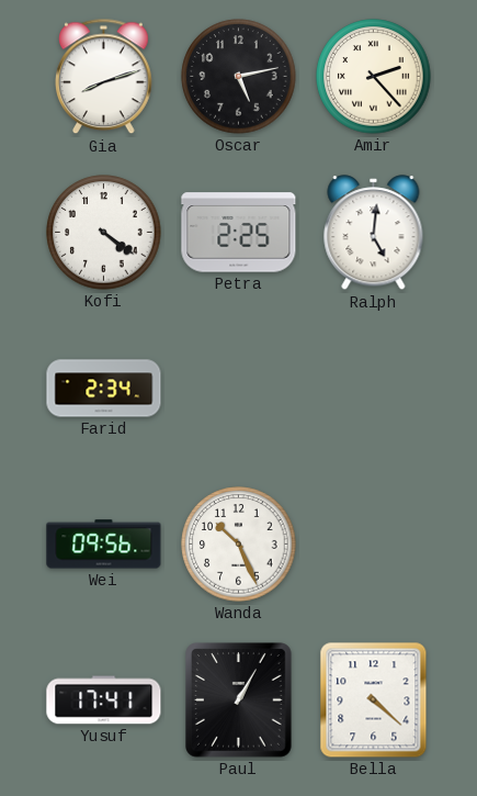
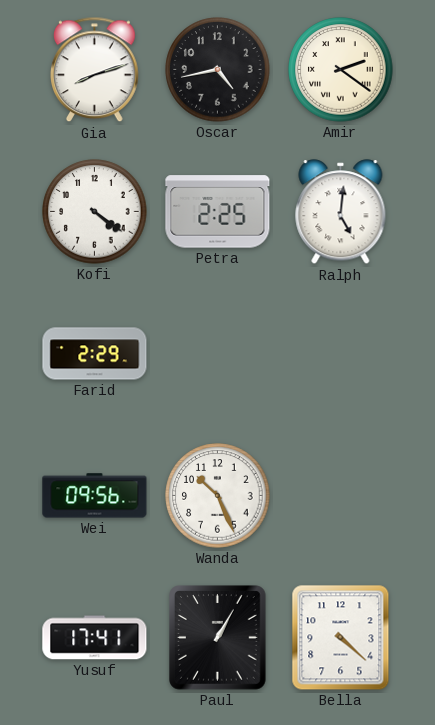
Oscar: 5:13 -> 4:43 (218, 70)
Amir: 2:23 -> 2:21 (341, 70)
Farid: 2:34 -> 2:29 (95, 354)
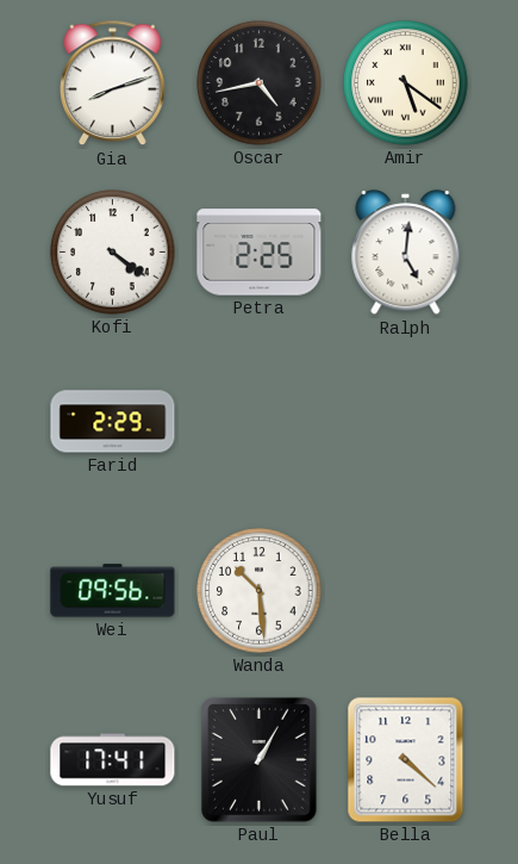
Amir: 2:21 -> 5:21 (406, 83)
Wanda: 10:26 -> 10:29 (260, 591)
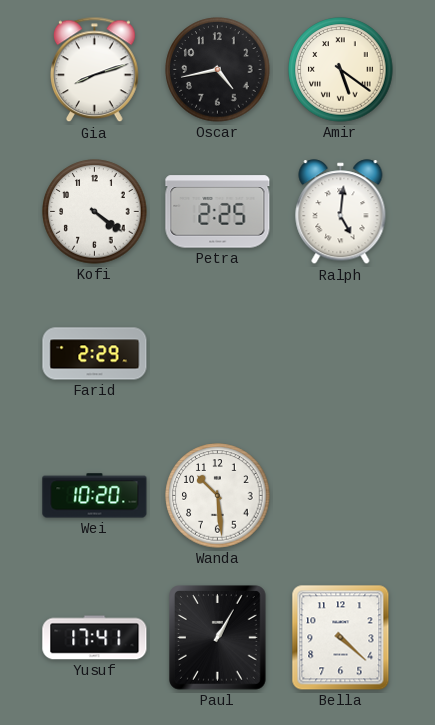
Wei: 09:56 -> 10:20 (95, 496)
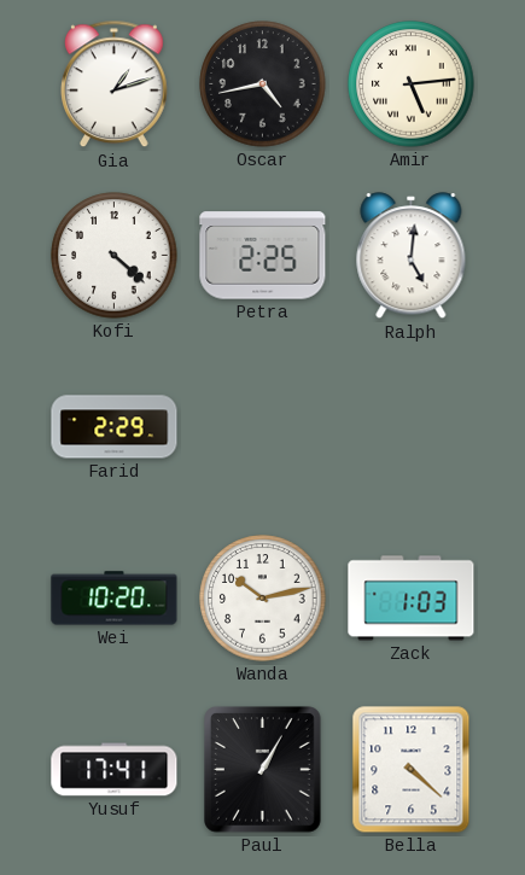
Gia: 8:12 -> 1:12 (115, 84)
Amir: 5:21 -> 5:14 (412, 84)
Kofi: 4:21 -> 4:22 (115, 256)
Wanda: 10:29 -> 10:13 (263, 599)
Zack: none -> 1:03 (412, 599)
